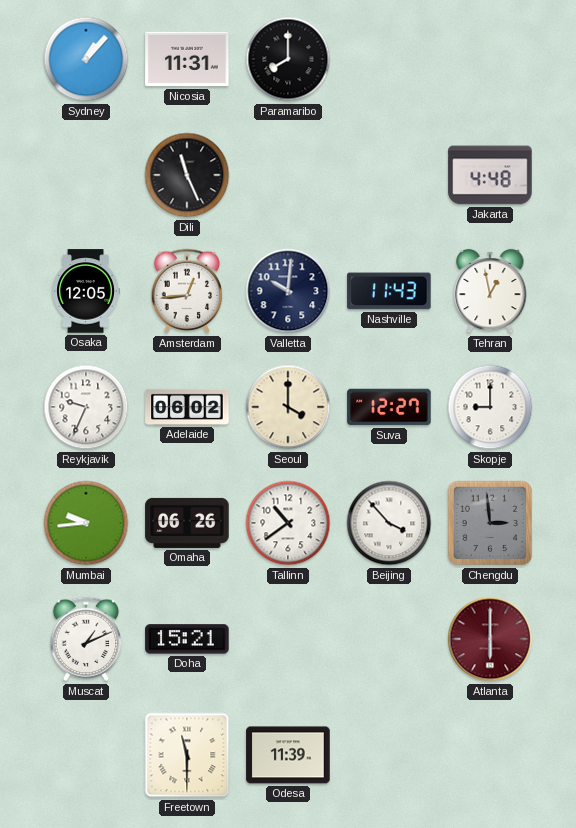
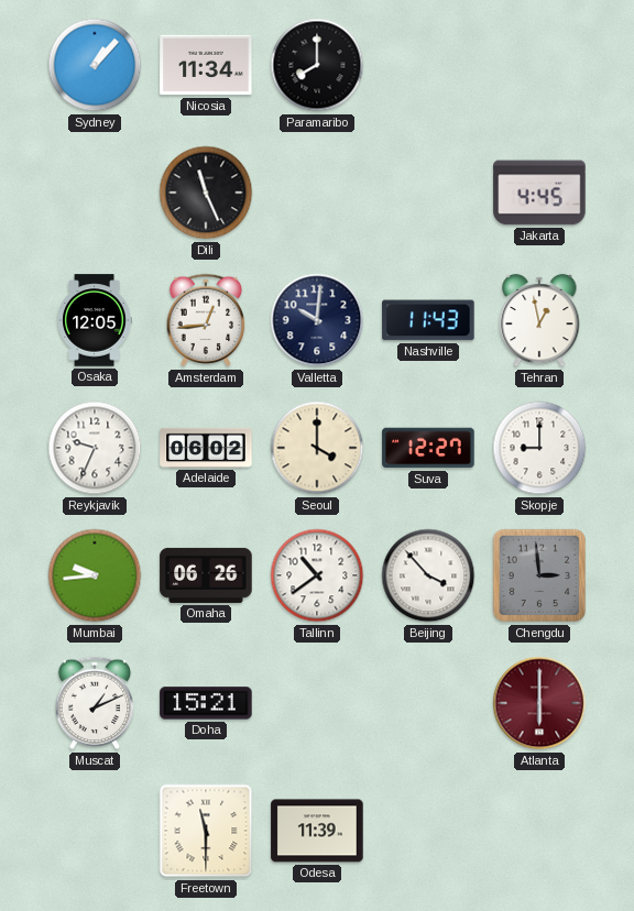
Nicosia: 11:31 -> 11:34 (206, 65)
Jakarta: 4:48 -> 4:45 (539, 193)
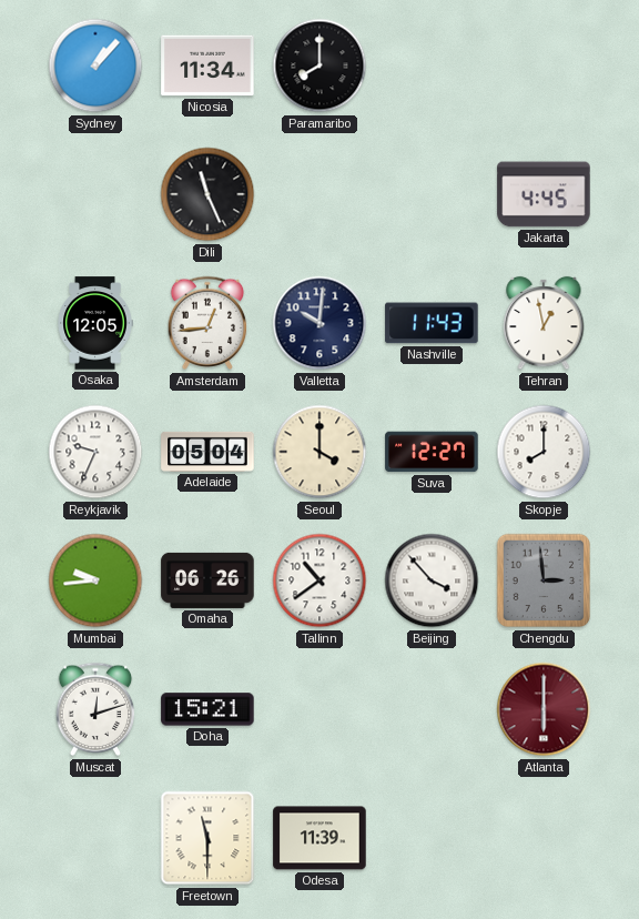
Adelaide: 06:02 -> 05:04 (207, 452)
Skopje: 9:00 -> 8:00 (544, 452)
Muscat: 1:11 -> 12:12 (95, 709)
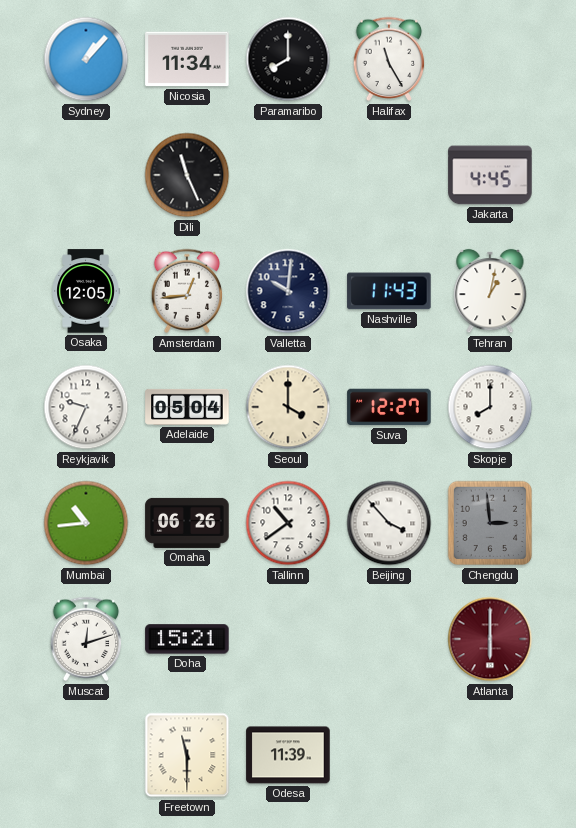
Halifax: none -> 11:25 (389, 59)
Tehran: 12:58 -> 1:02 (490, 291)
Mumbai: 9:44 -> 10:44 (86, 523)
